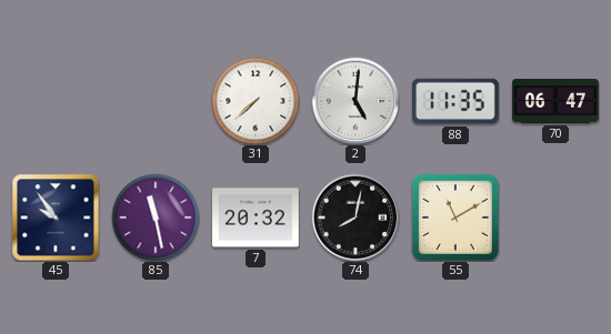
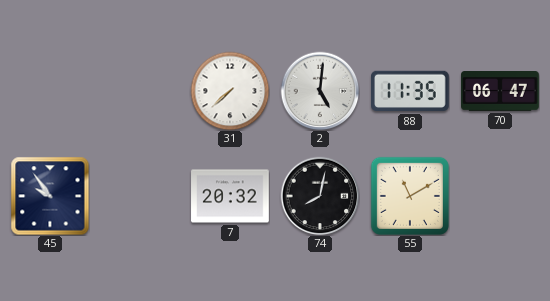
85: 11:28 -> none (156, 217)
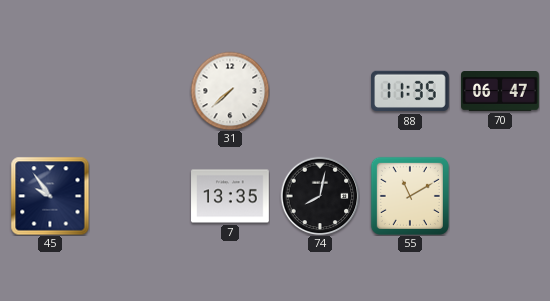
2: 5:01 -> none (320, 91)
7: 20:32 -> 13:35 (230, 196)
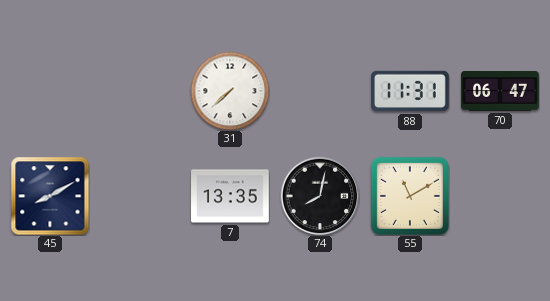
88: 11:35 -> 11:31 (411, 91)
45: 9:54 -> 8:10 (50, 196)
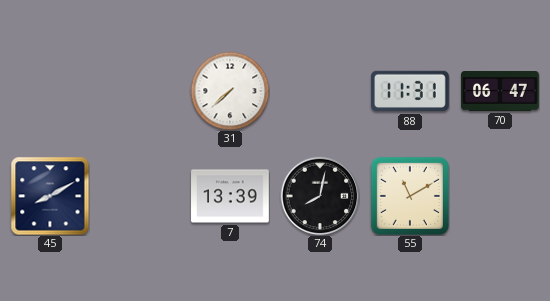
7: 13:35 -> 13:39 (230, 196)
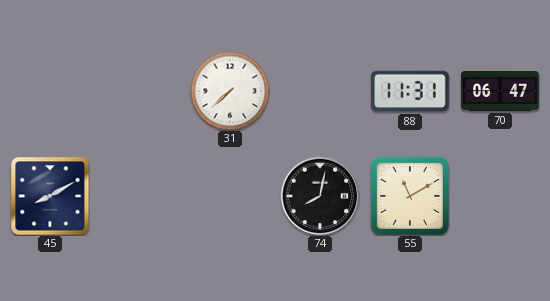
7: 13:39 -> none (230, 196)
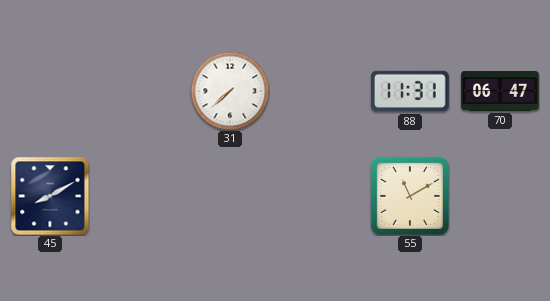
74: 8:02 -> none (320, 196)
